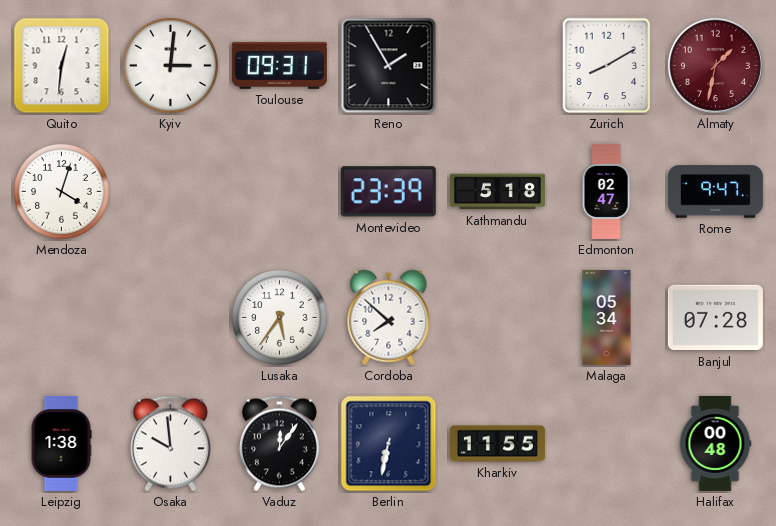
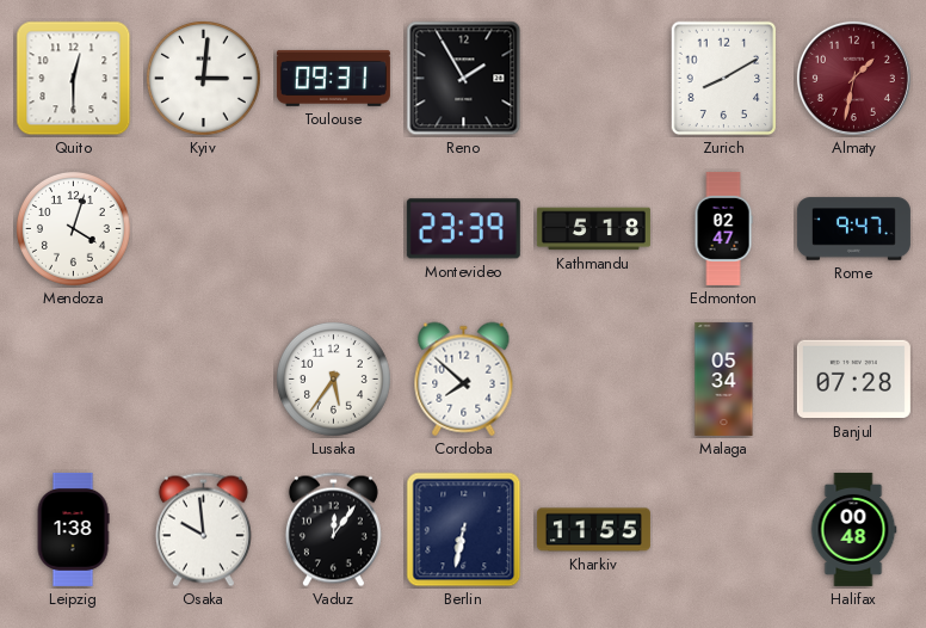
Quito: 12:31 -> 12:30 (74, 79)
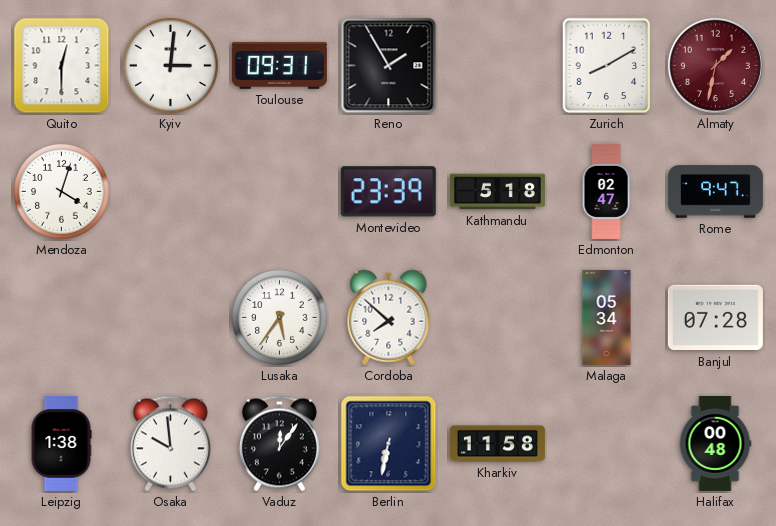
Kharkiv: 11:55 -> 11:58 (497, 444)
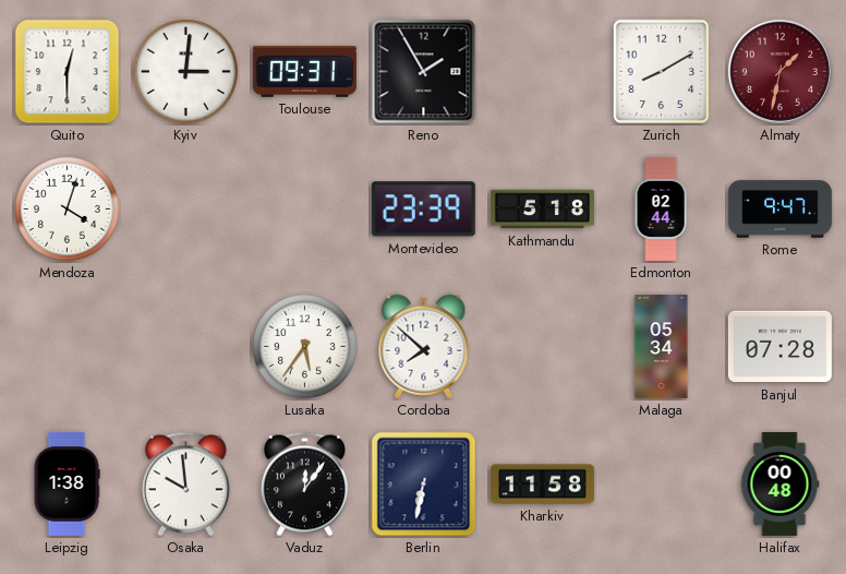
Edmonton: 02:47 -> 02:44 (661, 208)
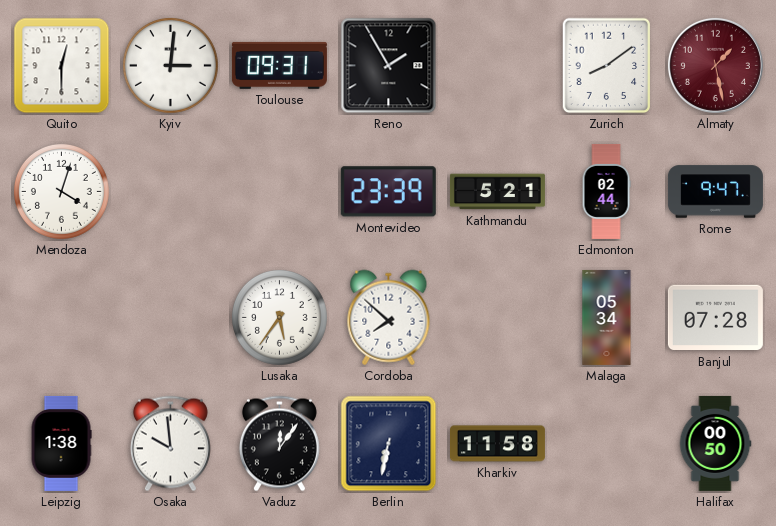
Zurich: 8:10 -> 8:09 (607, 66)
Almaty: 1:32 -> 1:28 (715, 65)
Kathmandu: 5:18 -> 5:21 (497, 192)
Halifax: 00:48 -> 00:50 (715, 443)
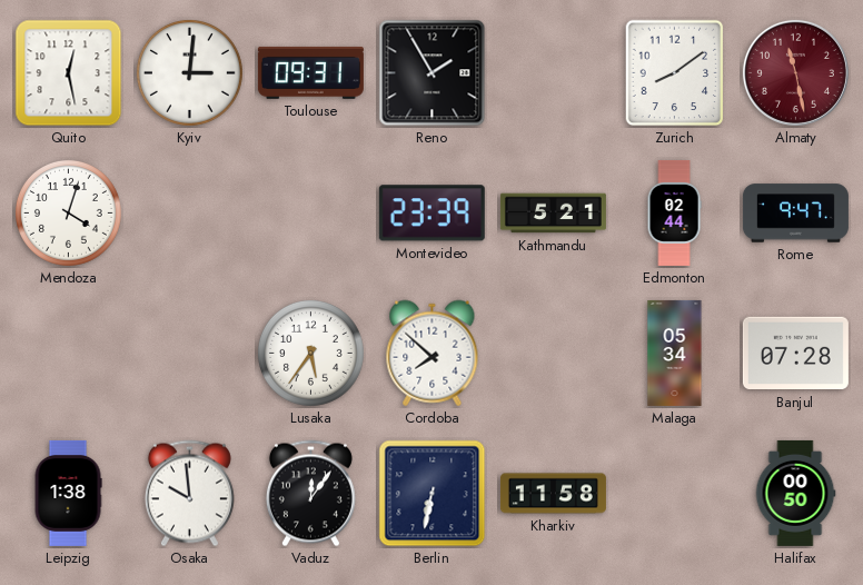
Quito: 12:30 -> 12:28 (69, 73)
Almaty: 1:28 -> 11:28 (795, 72)
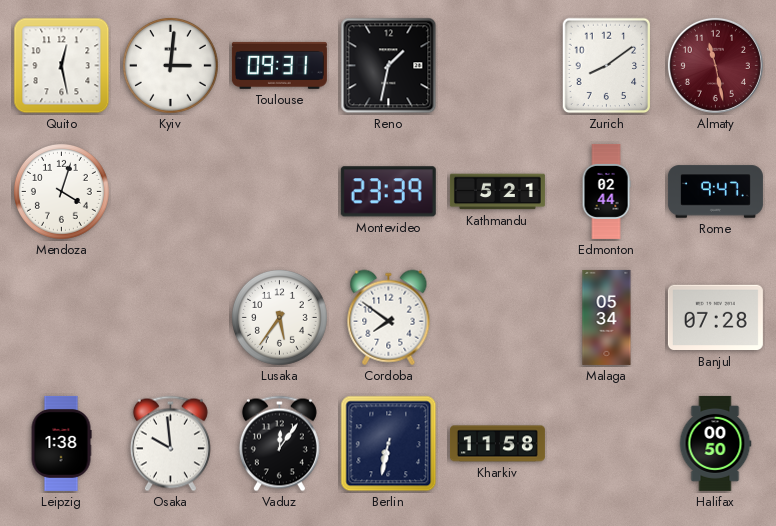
Reno: 1:55 -> 1:32 (389, 66)
Cordoba: 7:52 -> 7:51 (389, 318)
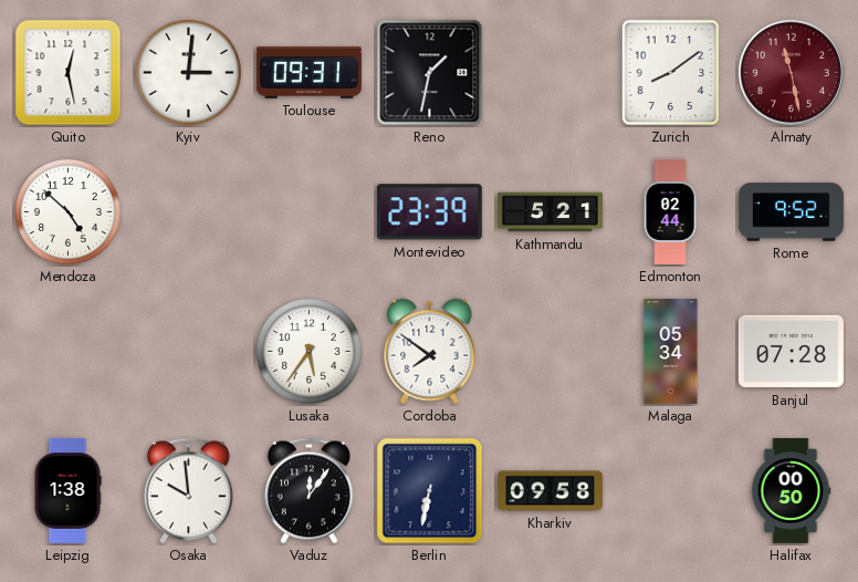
Mendoza: 4:03 -> 4:52 (67, 211)
Rome: 9:47 -> 9:52 (791, 212)
Kharkiv: 11:58 -> 09:58 (550, 491)
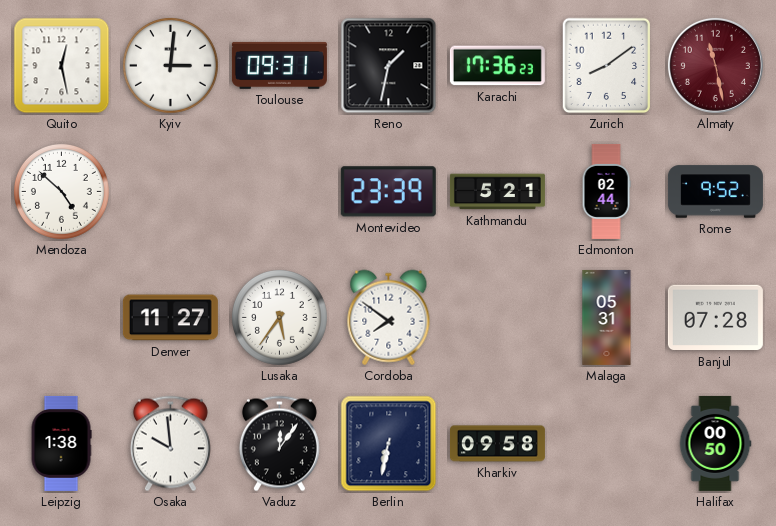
Karachi: none -> 17:36 (497, 66)
Denver: none -> 11:27 (170, 318)
Malaga: 05:34 -> 05:31 (607, 317)
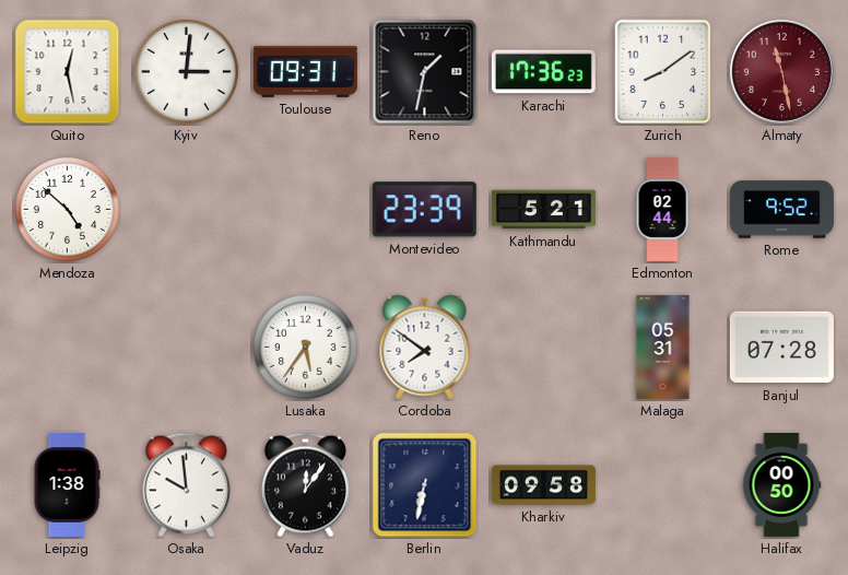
Denver: 11:27 -> none (170, 318)
